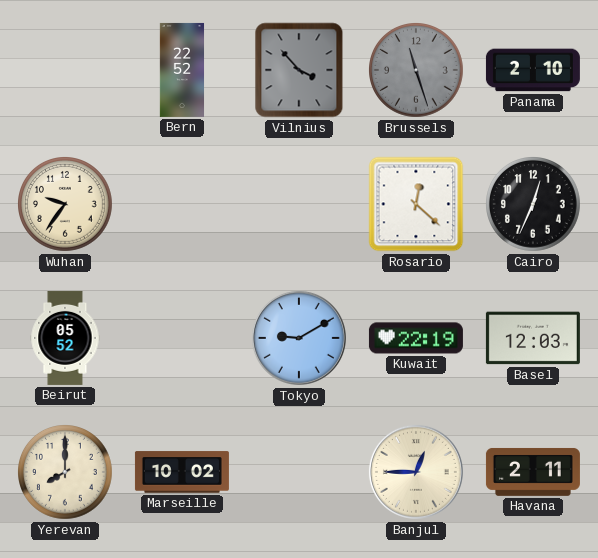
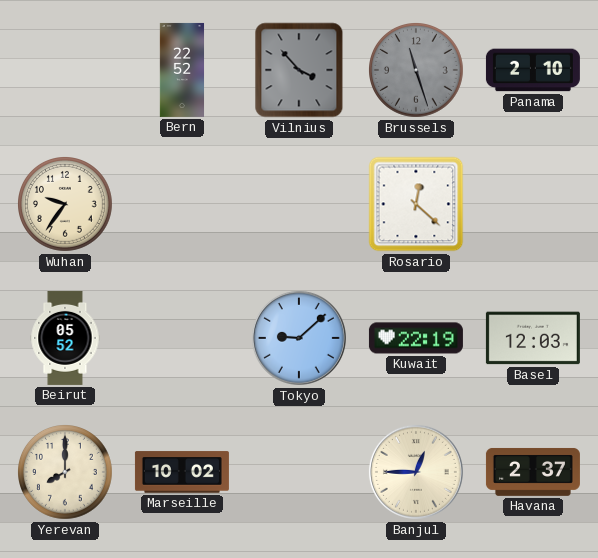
Cairo: 12:34 -> none (534, 205)
Tokyo: 9:10 -> 9:08 (299, 338)
Havana: 2:11 -> 2:37 (533, 472)
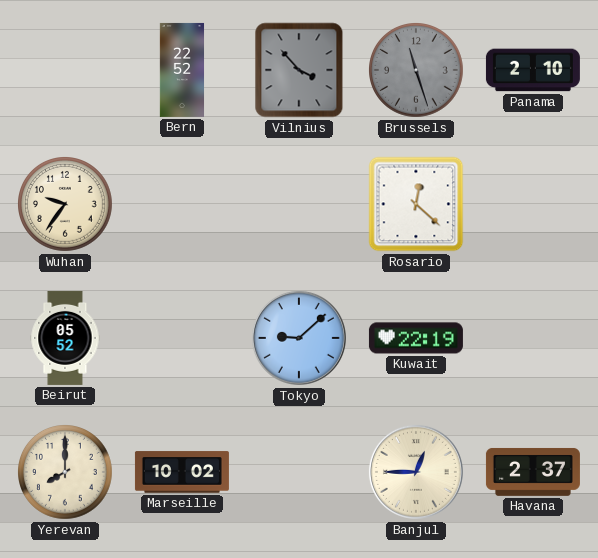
Basel: 12:03 -> none (533, 338)
